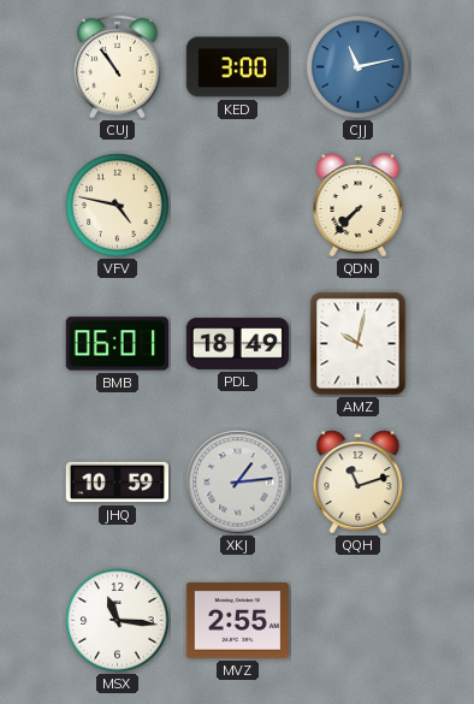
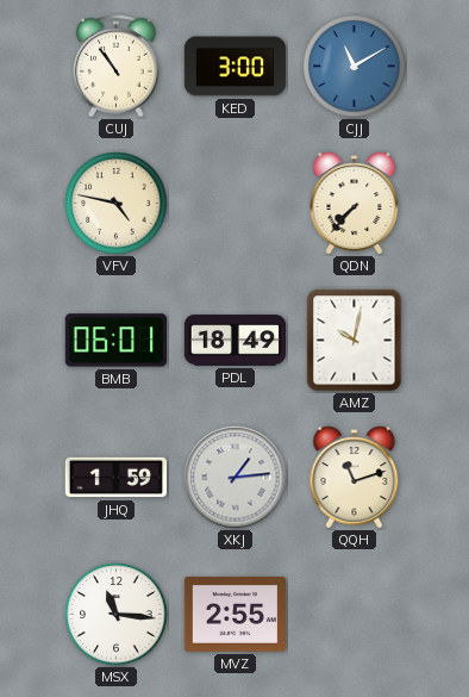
CJJ: 11:13 -> 11:10 (355, 67)
JHQ: 10:59 -> 1:59 (117, 478)
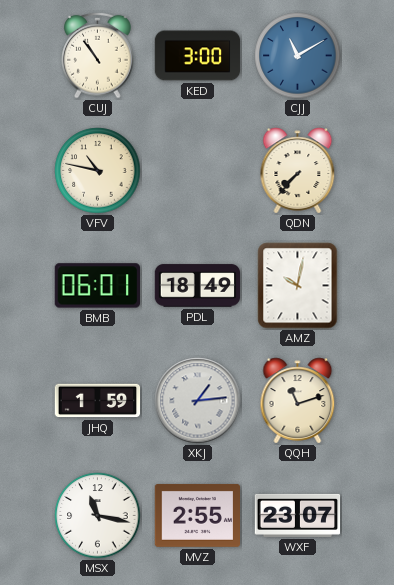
VFV: 4:47 -> 10:47 (98, 171)
MSX: 11:16 -> 11:17 (98, 516)
WXF: none -> 23:07 (298, 515)
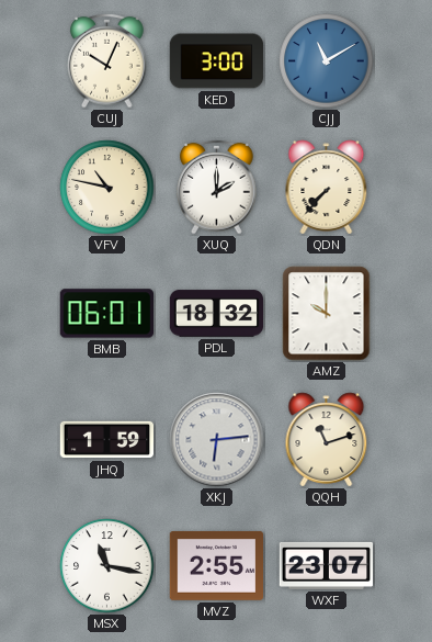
CUJ: 10:54 -> 10:04 (107, 60)
XUQ: none -> 2:00 (217, 187)
PDL: 18:49 -> 18:32 (217, 314)
AMZ: 10:02 -> 10:00 (327, 314)
XKJ: 1:14 -> 6:14 (217, 440)
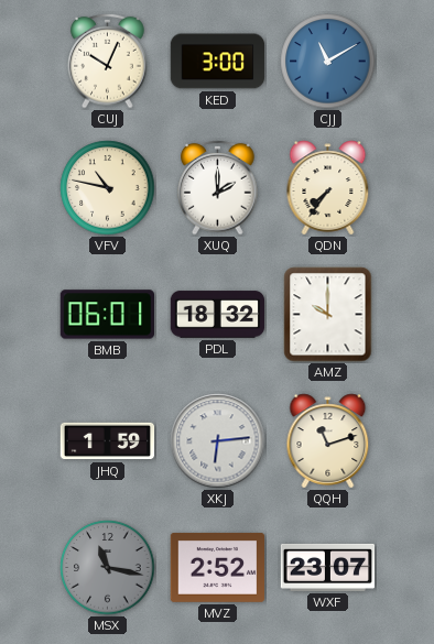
QDN: 7:37 -> 7:36 (328, 188)
MSX dial: white -> grey (108, 568)
MVZ: 2:55 -> 2:52 (218, 567)
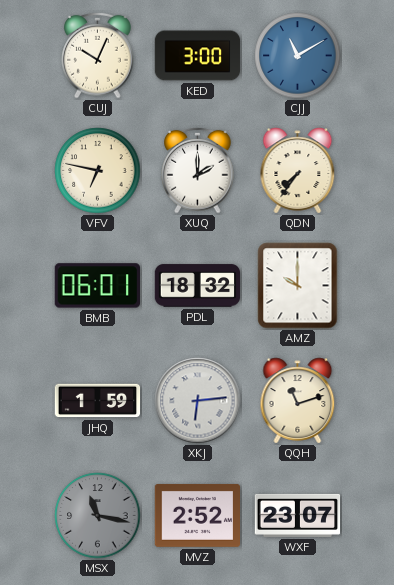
VFV: 10:47 -> 6:47 (98, 171)
